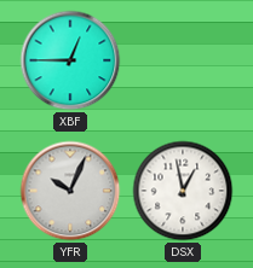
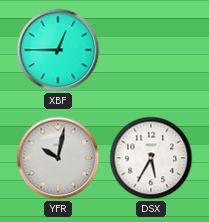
YFR: 10:04 -> 10:02 (58, 158)
DSX: 12:58 -> 5:35 (151, 158)
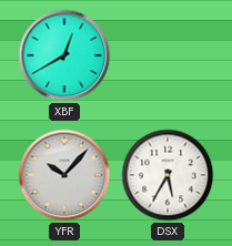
XBF: 12:45 -> 12:40 (64, 55)
YFR: 10:02 -> 10:07 (64, 175)
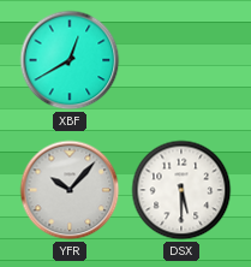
DSX: 5:35 -> 5:30 (181, 190)
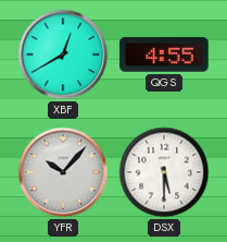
QGS: none -> 4:55 (164, 55)
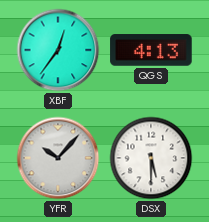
XBF: 12:40 -> 12:36 (58, 50)
QGS: 4:55 -> 4:13 (151, 50)
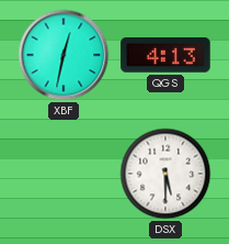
XBF: 12:36 -> 12:32 (64, 55)
YFR: 10:07 -> none (58, 158)
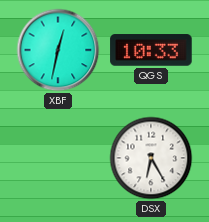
QGS: 4:13 -> 10:33 (151, 50)
DSX: 5:30 -> 6:25 (151, 158)
